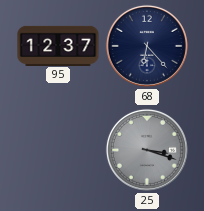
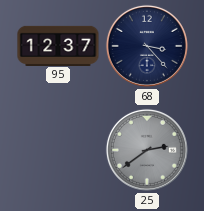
68: 6:23 -> 3:23 (147, 46)
25: 3:18 -> 2:39 (147, 150)
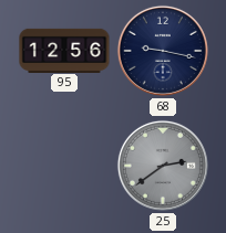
95: 12:37 -> 12:56 (64, 50)
68: 3:23 -> 9:17 (163, 51)
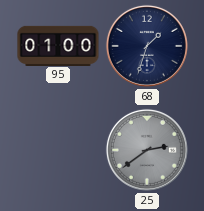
95: 12:56 -> 01:00 (58, 45)
68: 9:17 -> 1:33 (147, 46)
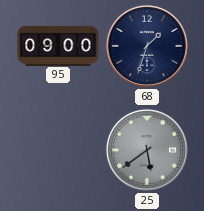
95: 01:00 -> 09:00 (58, 45)
25: 2:39 -> 5:39 (147, 150)
